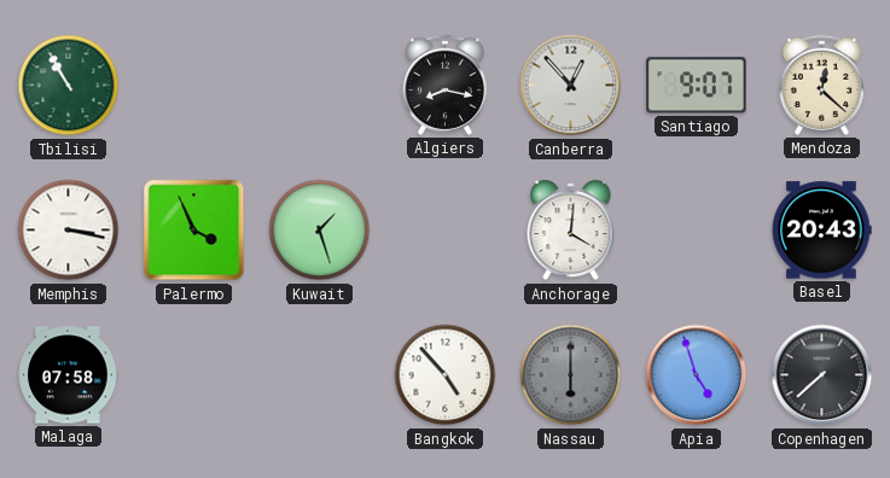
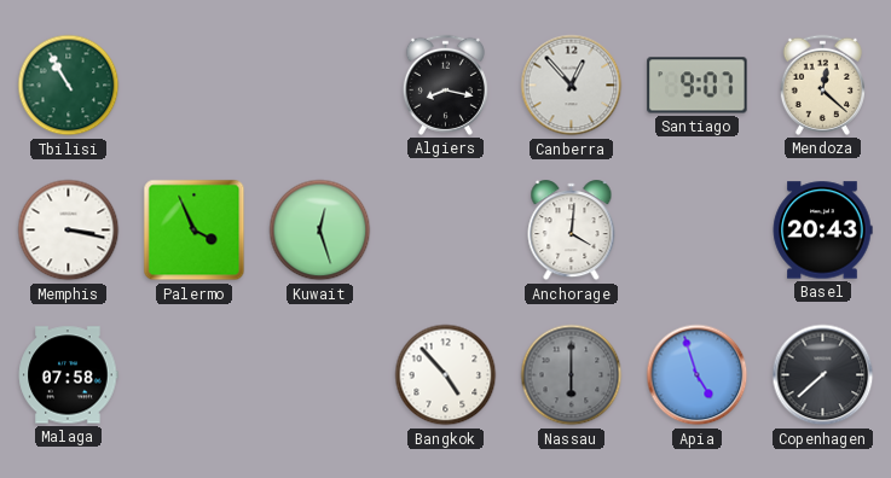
Kuwait: 1:27 -> 12:27 (320, 231)
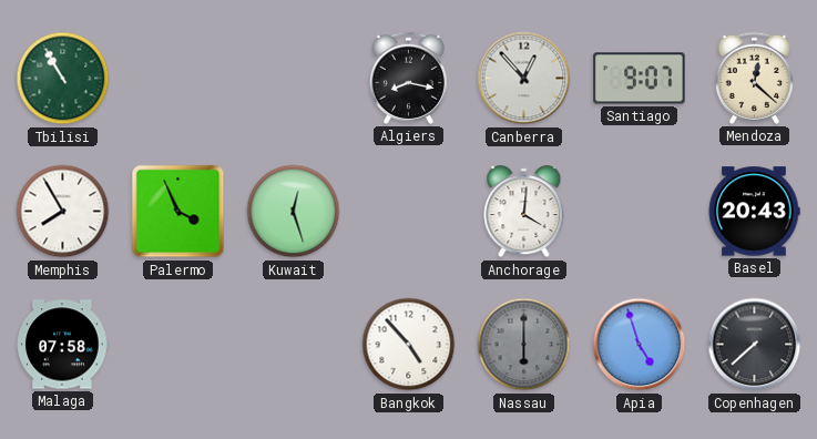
Memphis: 3:17 -> 7:55 (63, 212)
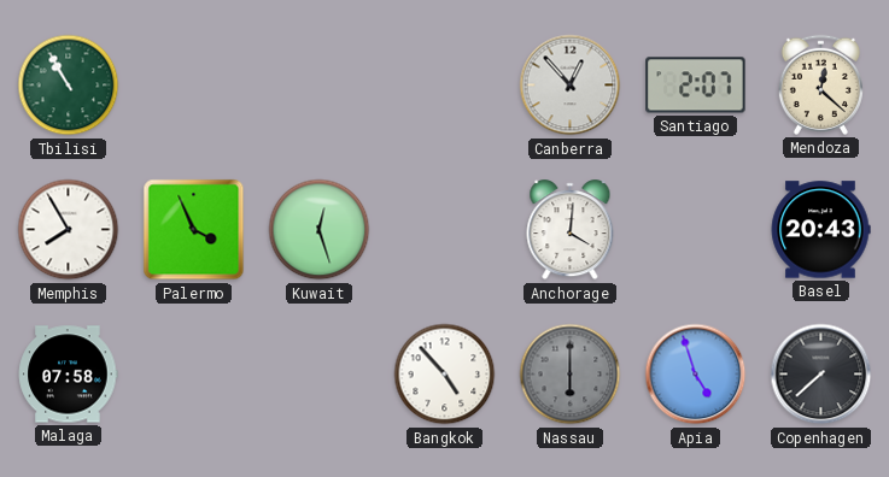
Algiers: 8:17 -> none (408, 78)
Santiago: 9:07 -> 2:07 (696, 86)
